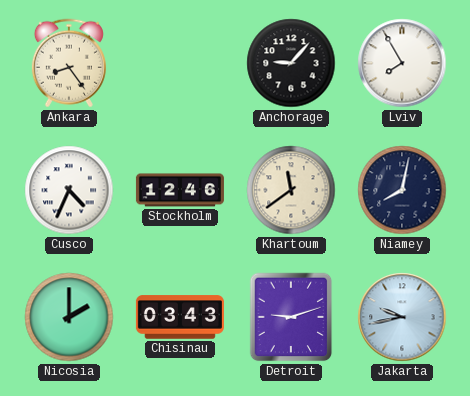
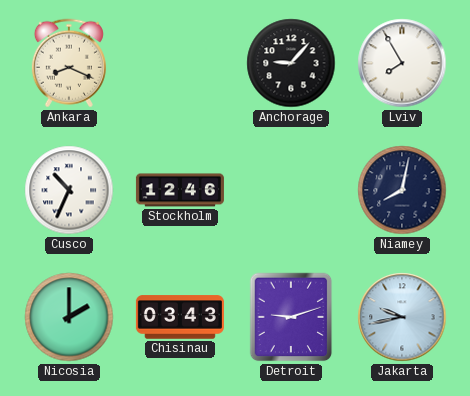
Ankara: 8:24 -> 8:19 (69, 63)
Cusco: 4:34 -> 10:34 (69, 190)
Khartoum: 11:39 -> none (291, 190)
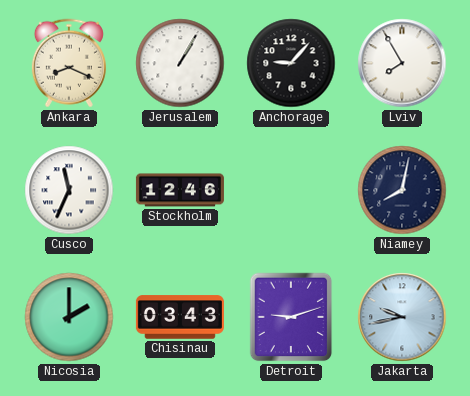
Jerusalem: none -> 1:05 (180, 63)
Cusco: 10:34 -> 11:34 (69, 190)
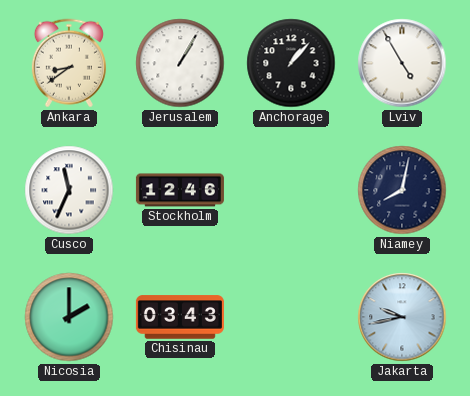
Ankara: 8:19 -> 8:39 (69, 63)
Anchorage: 9:07 -> 1:07 (291, 63)
Lviv: 7:55 -> 4:55 (402, 63)
Detroit: 9:12 -> none (291, 317)
